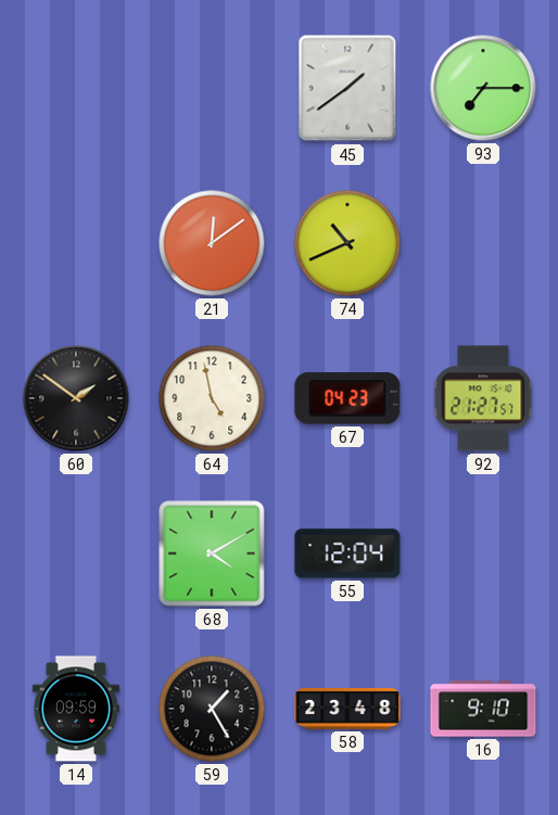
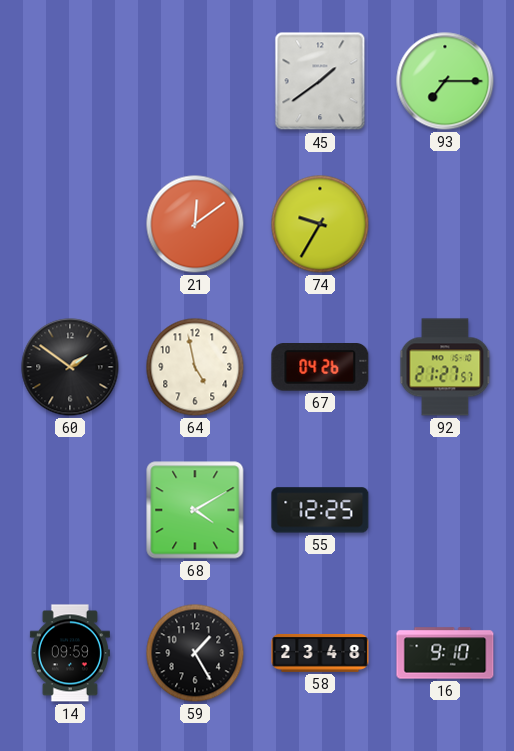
74: 10:41 -> 9:35 (320, 224)
67: 04:23 -> 04:26 (320, 368)
55: 12:04 -> 12:25 (320, 510)
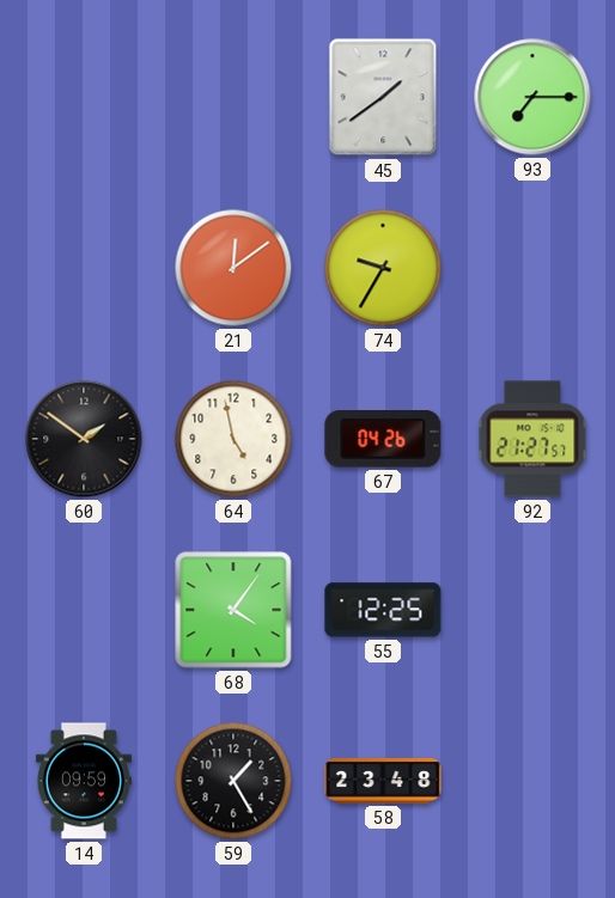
68: 4:10 -> 4:06 (233, 610)
16: 9:10 -> none (445, 653)
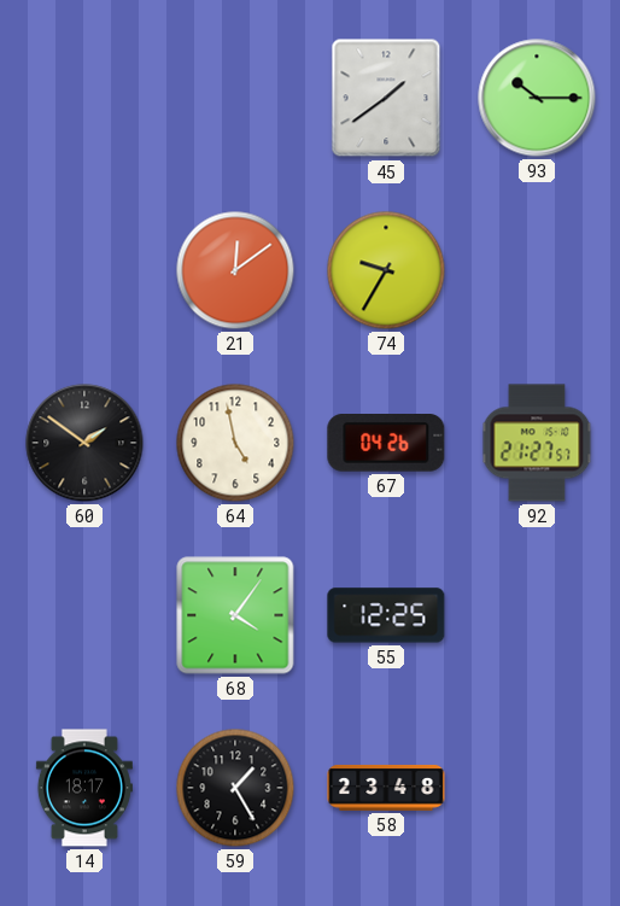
93: 7:15 -> 10:15 (537, 98)
14: 09:59 -> 18:17 (84, 788)
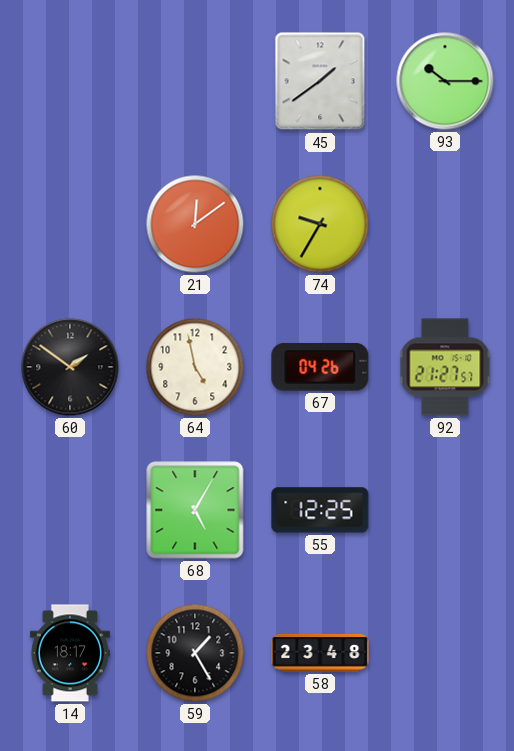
68: 4:06 -> 5:05 (195, 510)
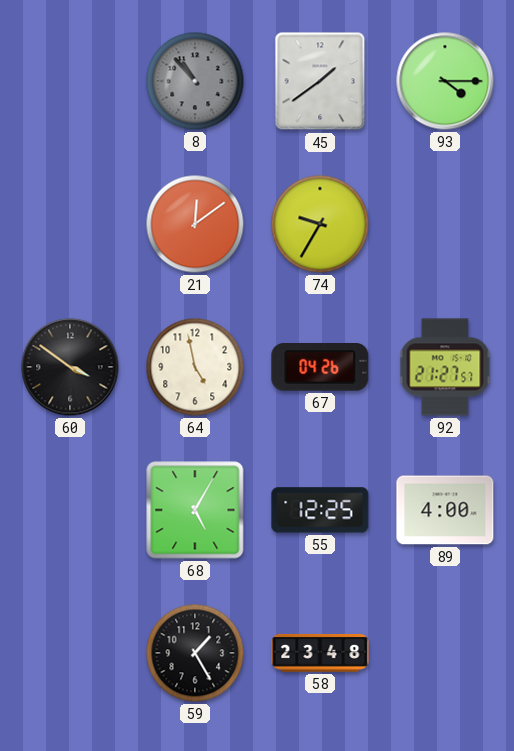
8: none -> 10:53 (195, 81)
93: 10:15 -> 4:15 (445, 81)
60: 1:51 -> 3:51 (70, 367)
89: none -> 4:00 (445, 510)
14: 18:17 -> none (70, 653)
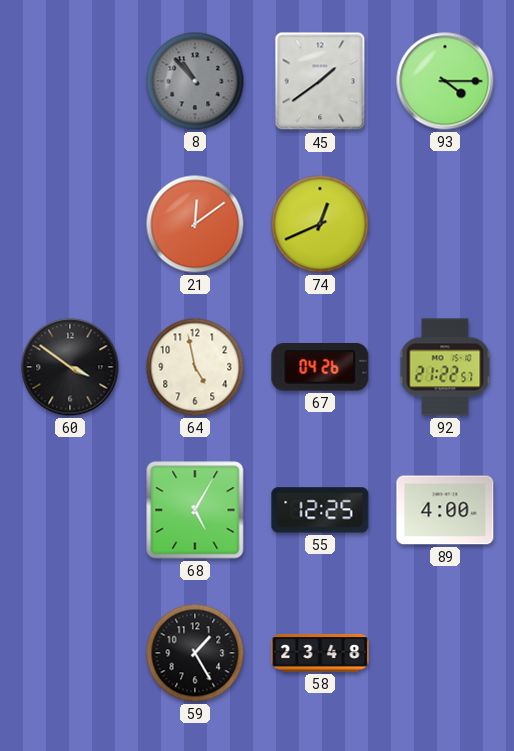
74: 9:35 -> 12:41 (320, 224)
92: 21:27 -> 21:22 (445, 367)
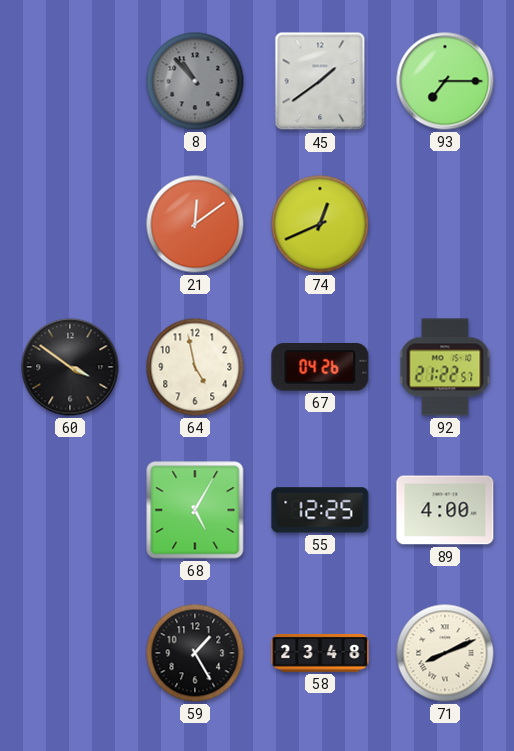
93: 4:15 -> 7:15 (445, 81)
71: none -> 8:11 (445, 653)
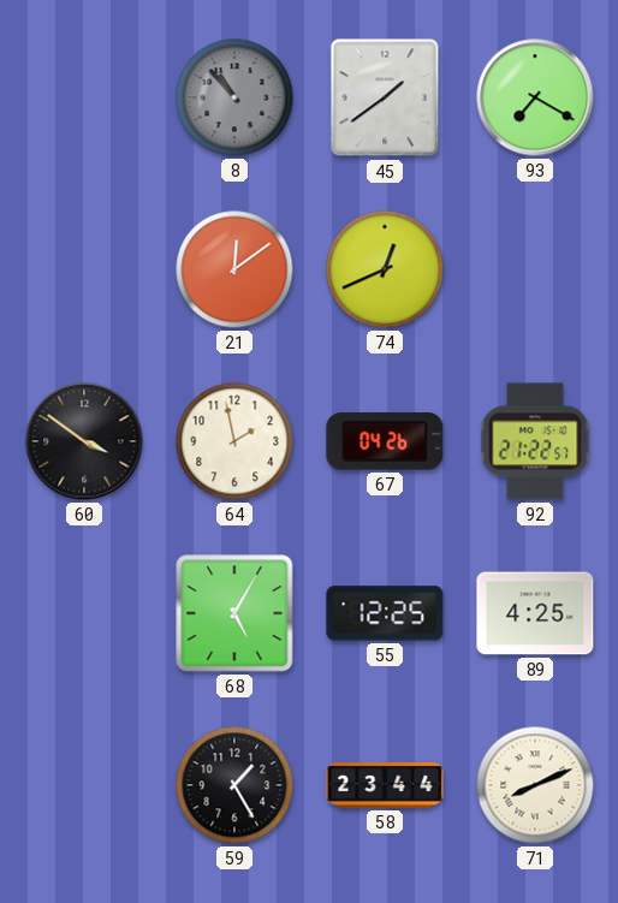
93: 7:15 -> 7:20 (535, 97)
64: 4:58 -> 1:58 (234, 441)
89: 4:00 -> 4:25 (535, 613)
58: 23:48 -> 23:44 (385, 785)
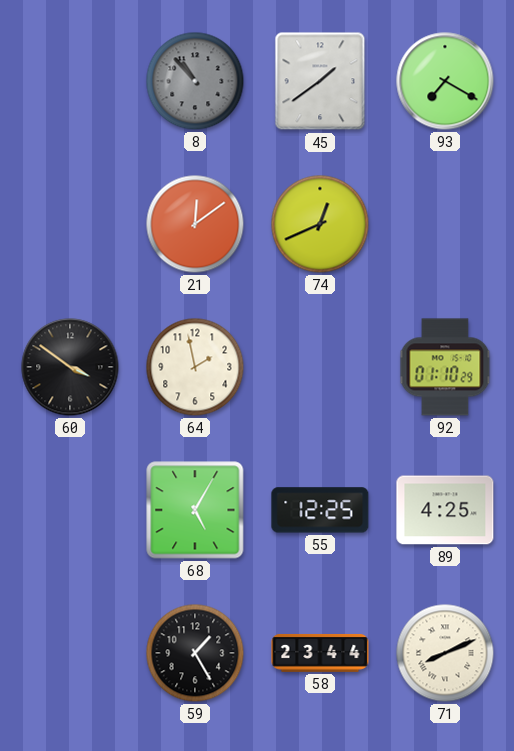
67: 04:26 -> none (385, 442)
92: 21:22 -> 01:10 (445, 367)
